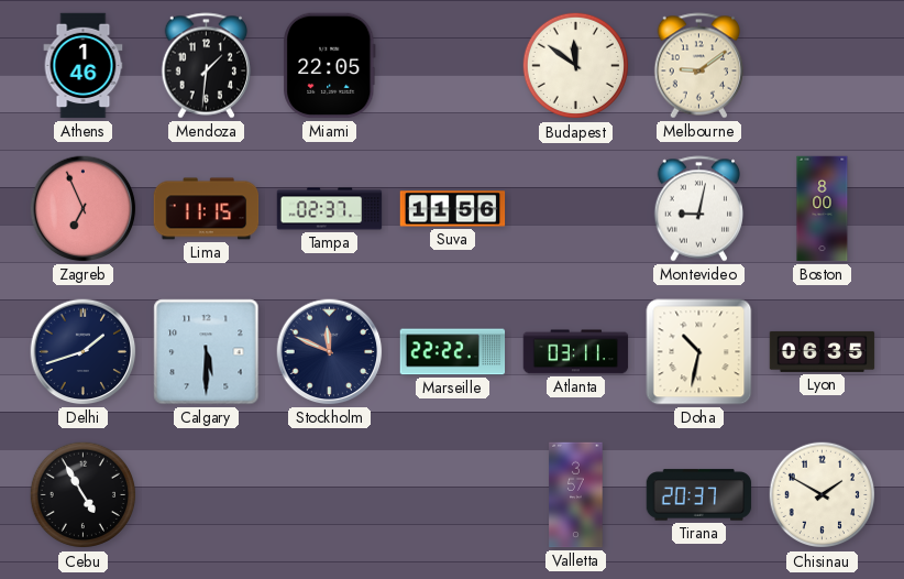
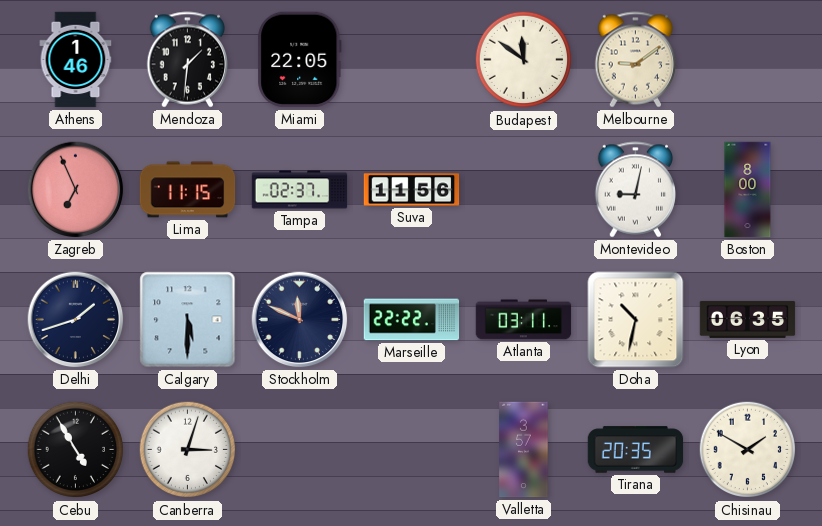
Canberra: none -> 3:03 (188, 450)
Tirana: 20:37 -> 20:35 (636, 450)
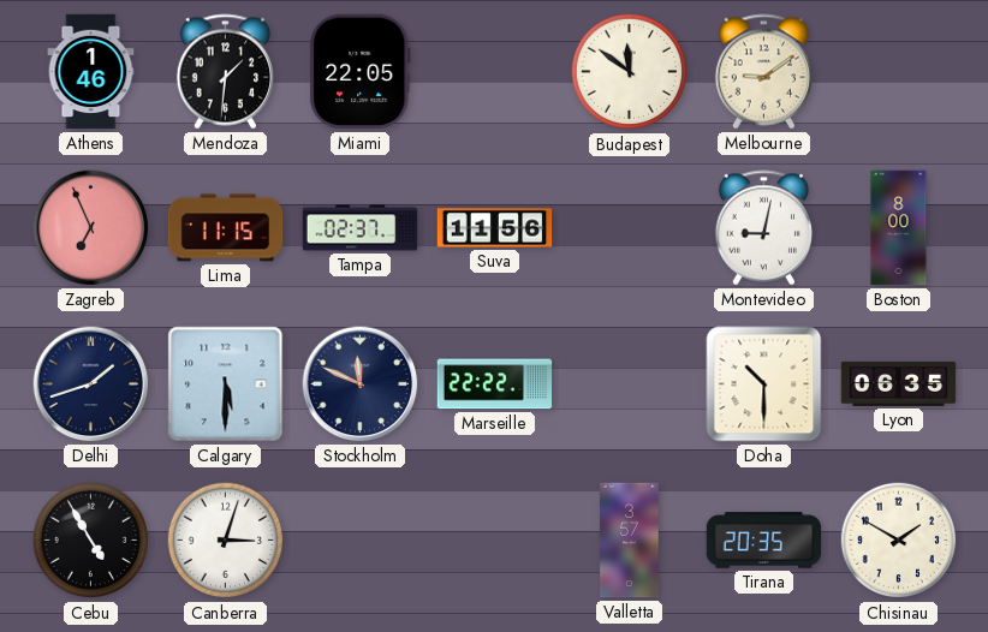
Atlanta: 03:11 -> none (524, 320)
Doha: 10:32 -> 10:30 (764, 384)
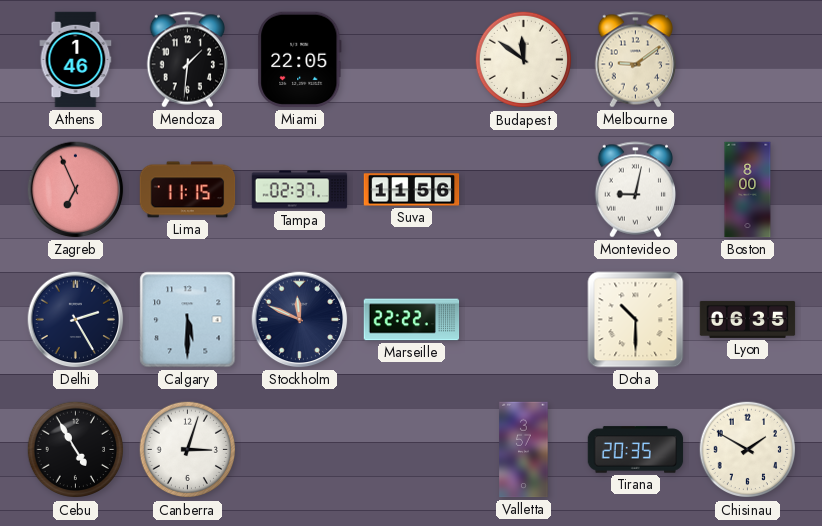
Delhi: 1:42 -> 2:25 (76, 320)
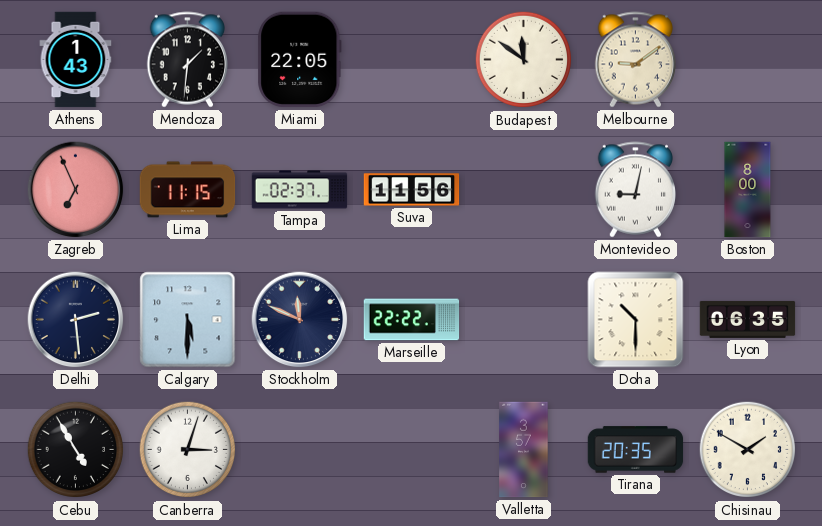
Athens: 1:46 -> 1:43 (76, 60)
Delhi: 2:25 -> 2:29 (76, 320)
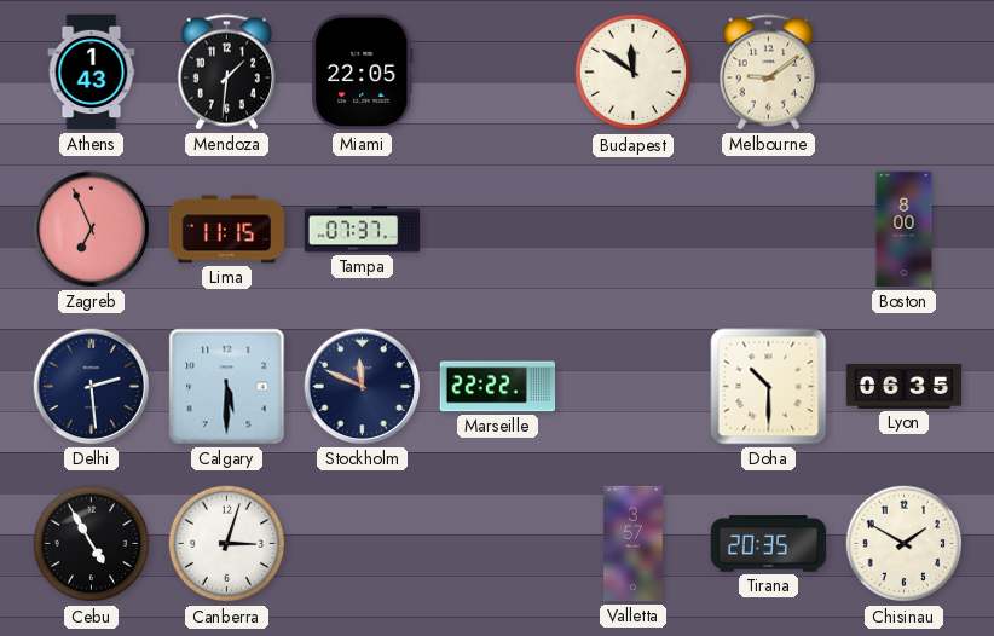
Tampa: 02:37 -> 07:37 (363, 230)
Suva: 11:56 -> none (412, 190)
Montevideo: 9:02 -> none (635, 190)
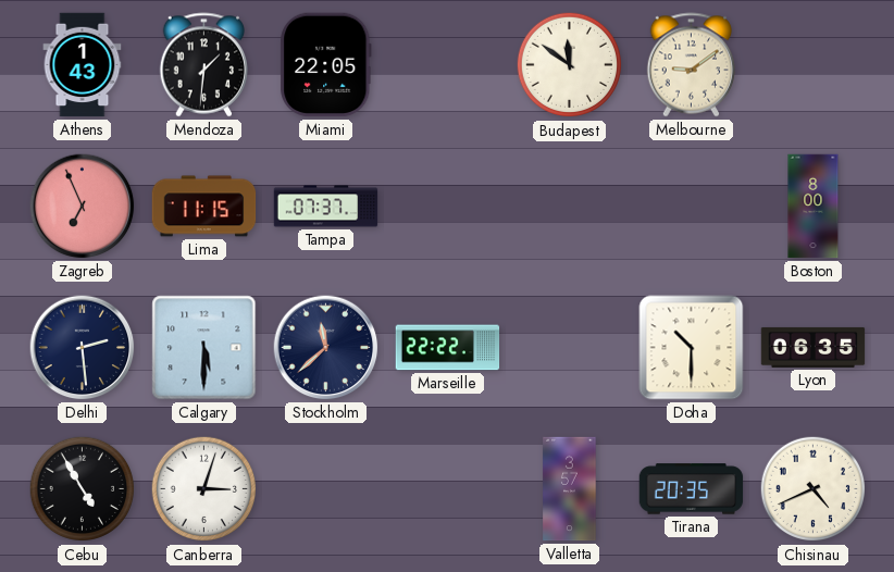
Stockholm: 11:49 -> 11:38 (326, 348)
Chisinau: 1:50 -> 4:41 (814, 489)
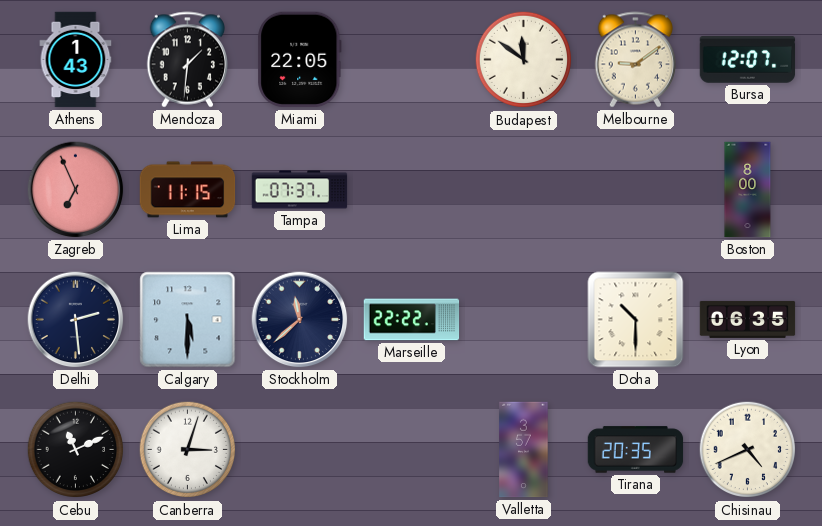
Bursa: none -> 12:07 (748, 60)
Cebu: 4:55 -> 11:11 (76, 450)
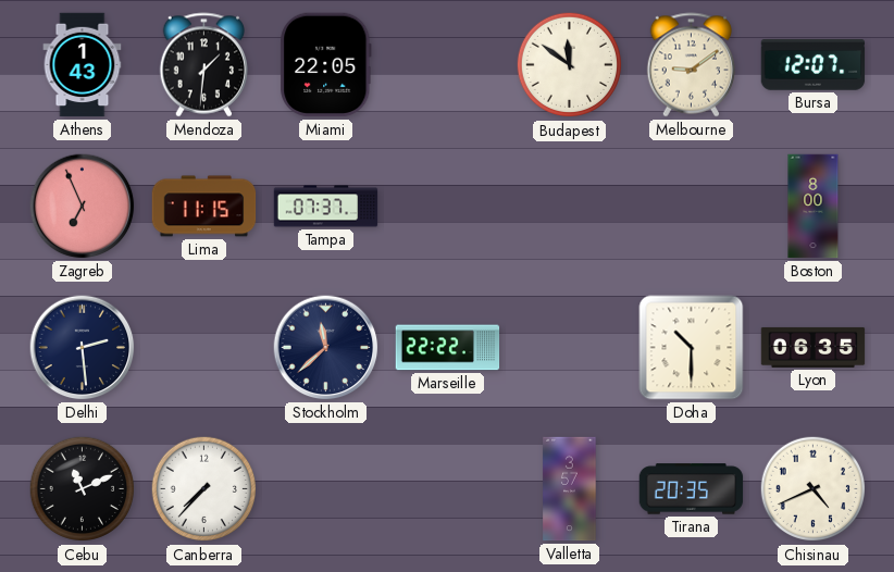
Calgary: 5:30 -> none (188, 320)
Canberra: 3:03 -> 7:37 (204, 489)
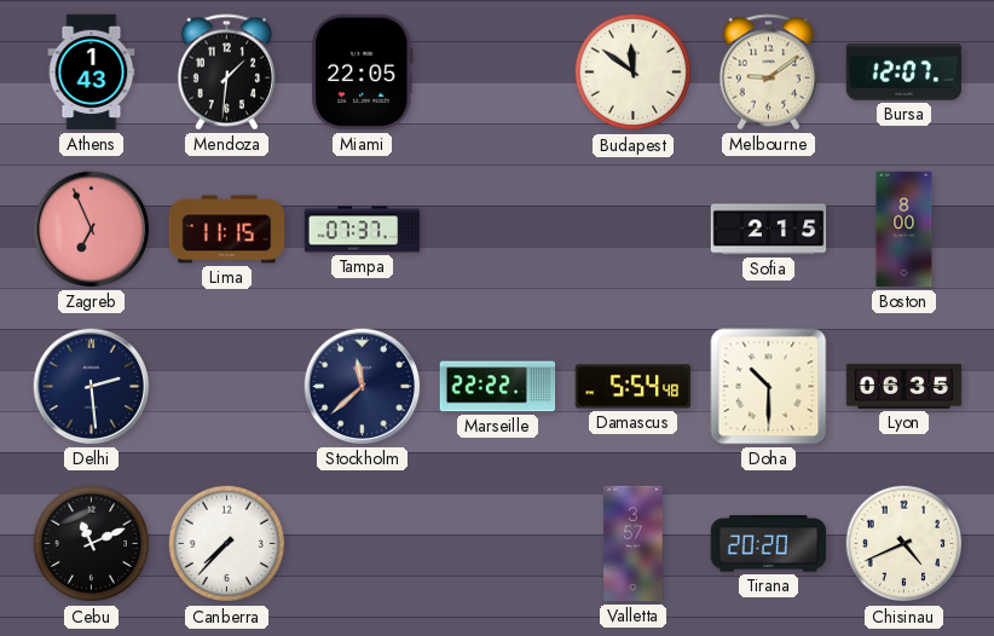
Sofia: none -> 2:15 (769, 230)
Damascus: none -> 5:54 (634, 387)
Tirana: 20:35 -> 20:20 (769, 544)
